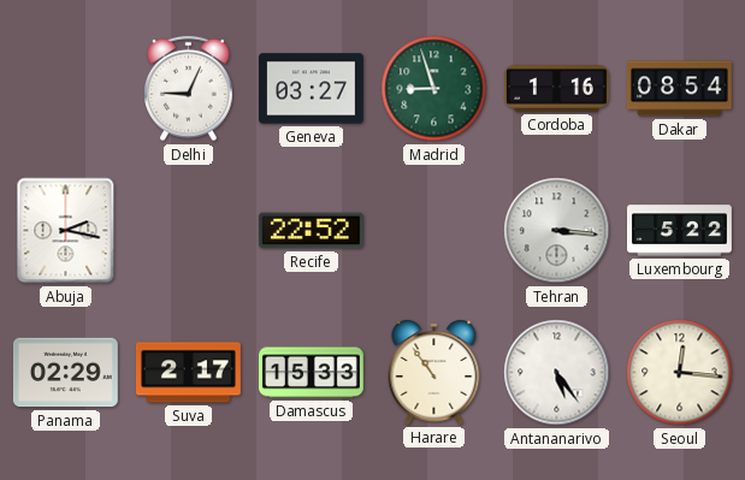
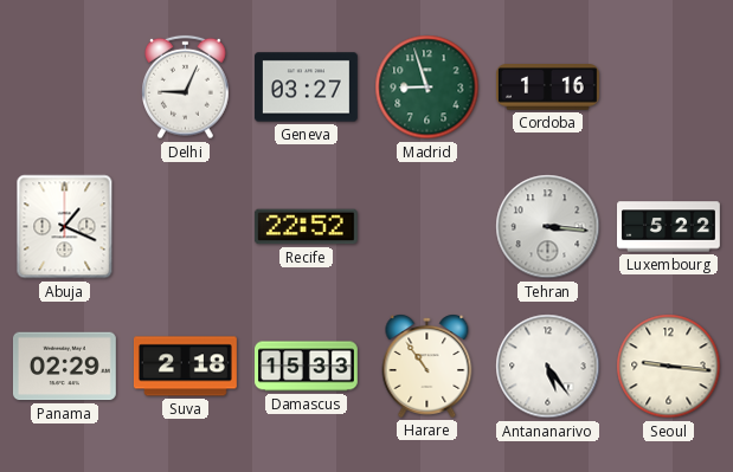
Dakar: 08:54 -> none (679, 89)
Abuja: 2:17 -> 1:19 (65, 227)
Suva: 2:17 -> 2:18 (185, 367)
Seoul: 12:16 -> 9:16 (669, 367)
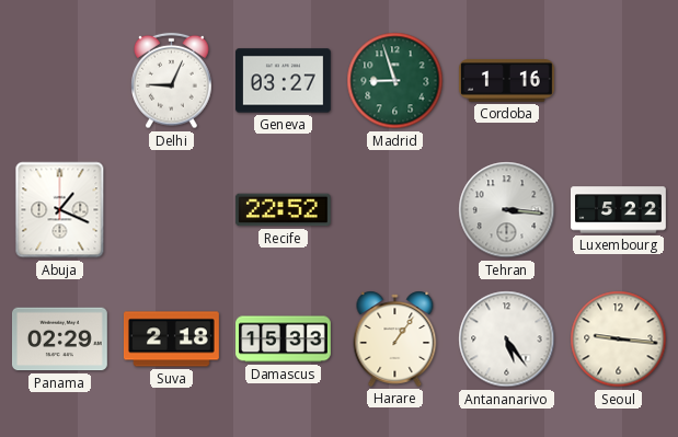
Harare: 10:54 -> 1:06 (395, 338)
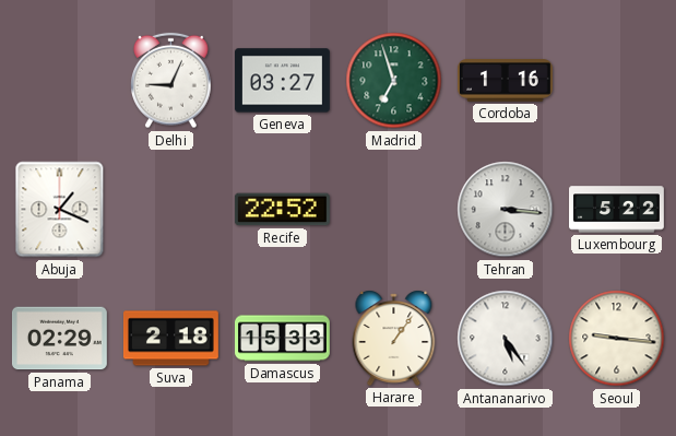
Madrid: 8:57 -> 6:57 (394, 81)
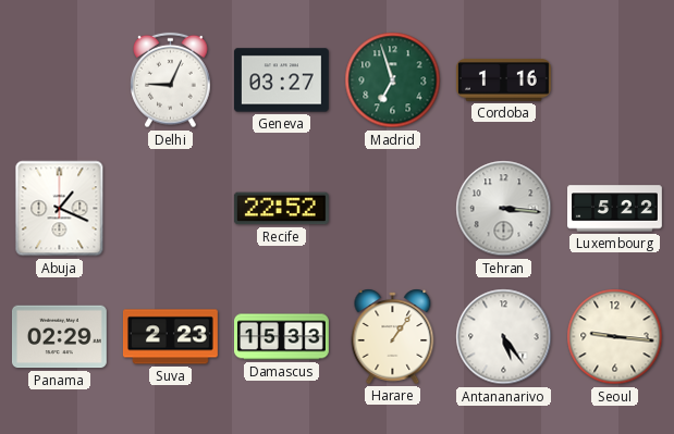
Suva: 2:18 -> 2:23 (170, 337)
